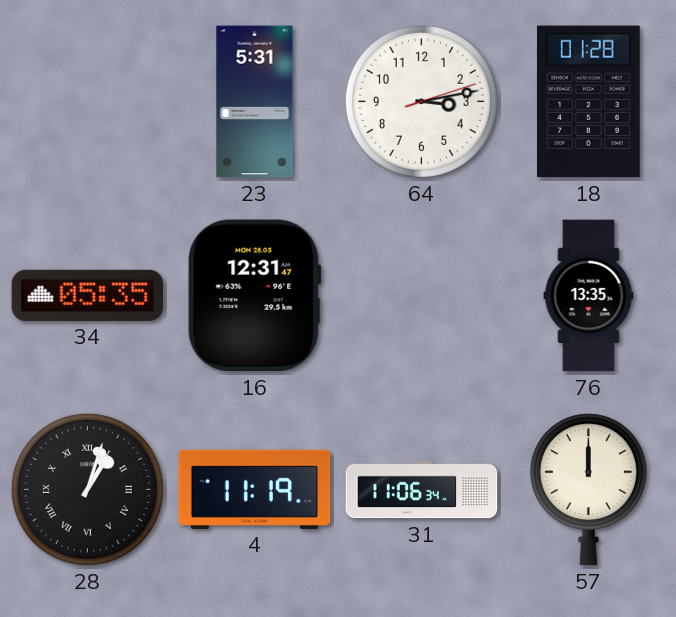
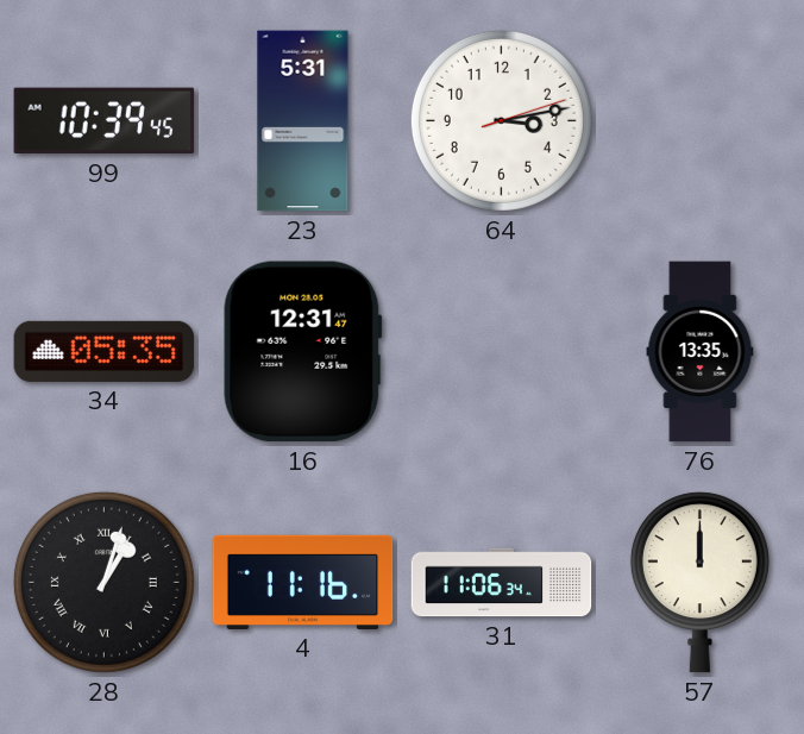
99: none -> 10:39 (105, 121)
18: 01:28 -> none (588, 102)
4: 11:19 -> 11:16 (303, 582)
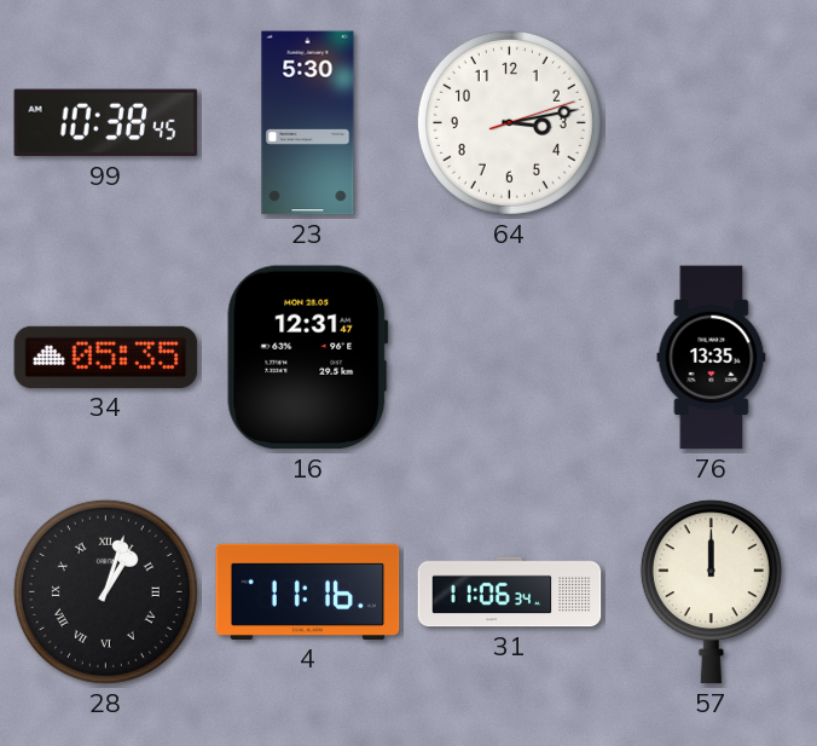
99: 10:39 -> 10:38 (106, 123)
23: 5:31 -> 5:30 (308, 123)
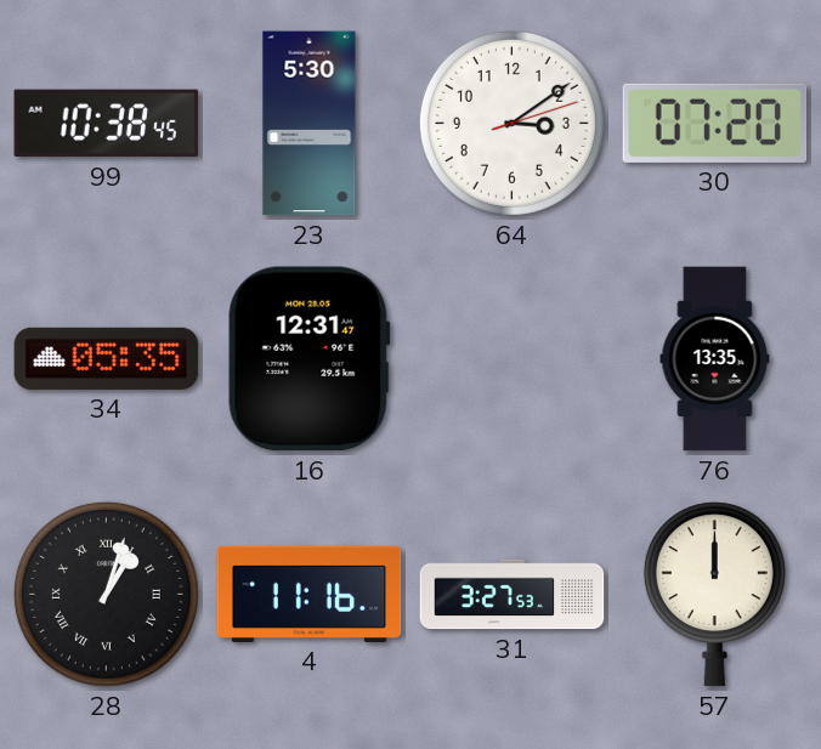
64: 3:13 -> 3:09 (511, 123)
30: none -> 07:20 (715, 123)
31: 11:06 -> 3:27 (513, 595)
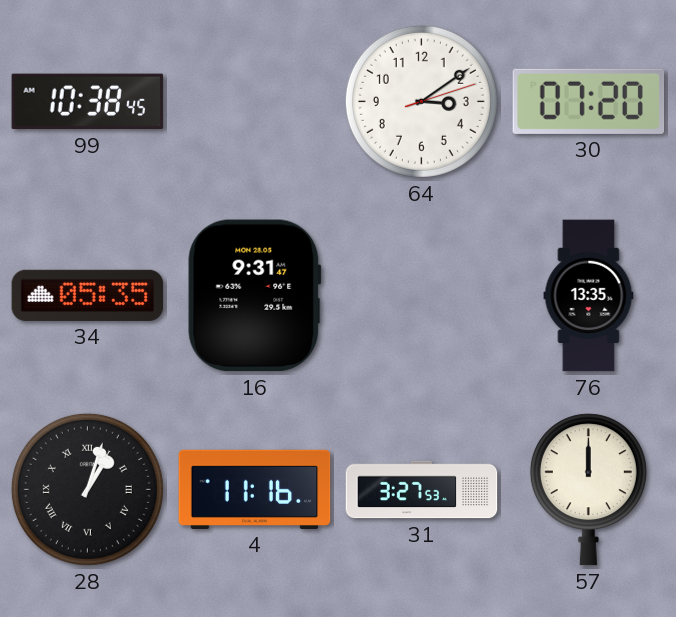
23: 5:30 -> none (310, 124)
16: 12:31 -> 9:31 (255, 296)
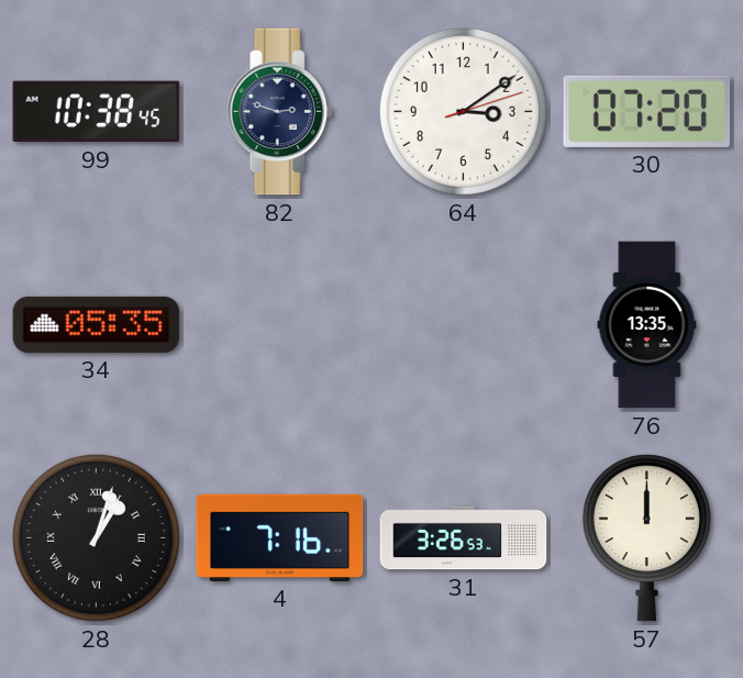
82: none -> 2:48 (280, 112)
16: 9:31 -> none (255, 296)
4: 11:16 -> 7:16 (280, 537)
31: 3:27 -> 3:26 (464, 538)
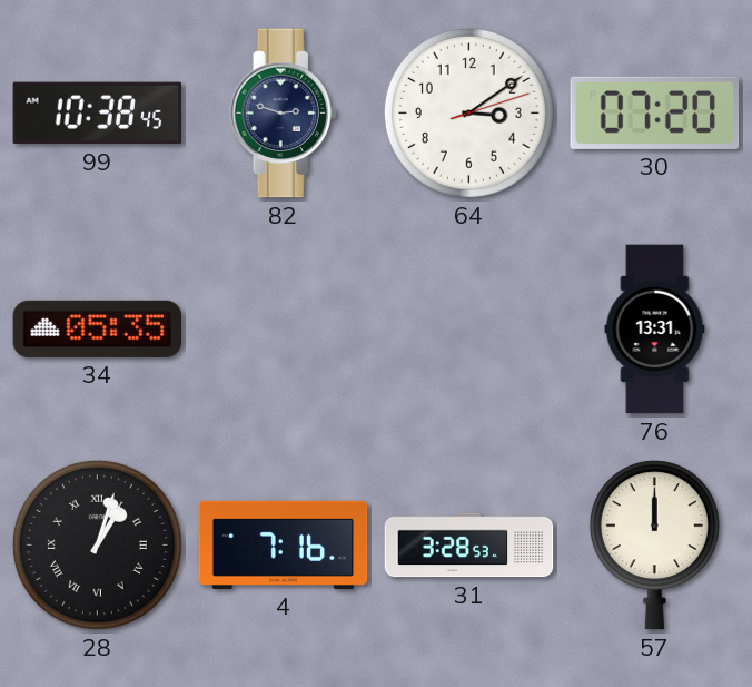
76: 13:35 -> 13:31 (655, 330)
31: 3:26 -> 3:28 (469, 546)
